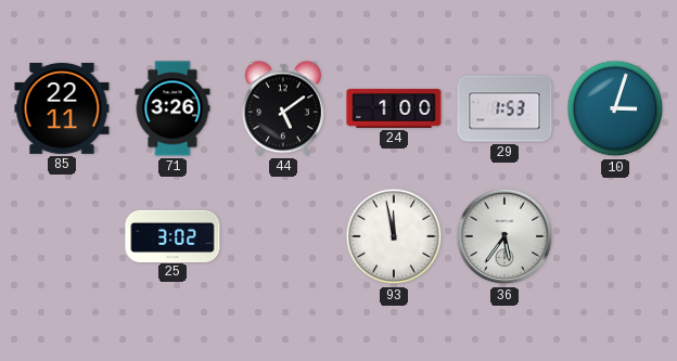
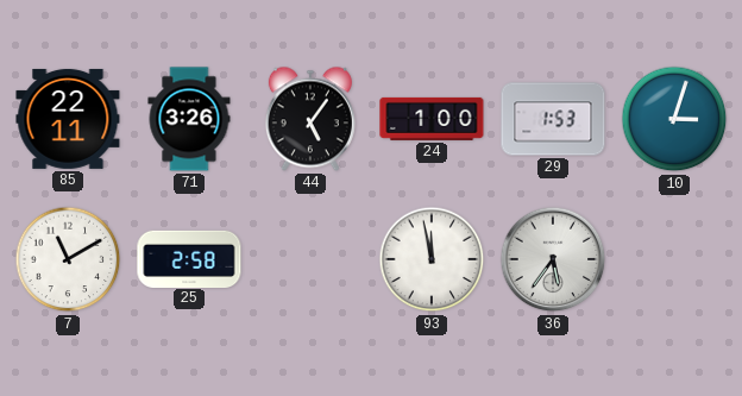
44: 5:09 -> 5:06 (310, 119)
7: none -> 11:10 (68, 259)
25: 3:02 -> 2:58 (189, 258)
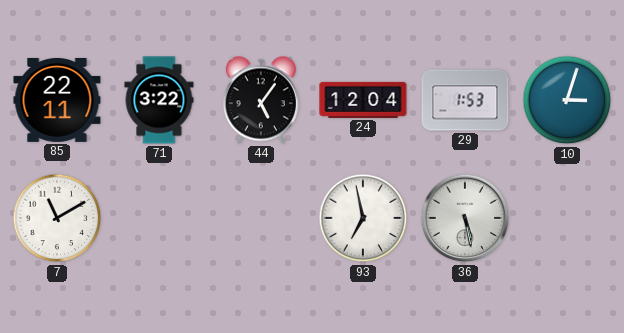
71: 3:26 -> 3:22 (159, 100)
24: 1:00 -> 12:04 (363, 100)
25: 2:58 -> none (189, 258)
93: 11:58 -> 6:58 (363, 218)
36: 5:36 -> 5:28 (465, 218)
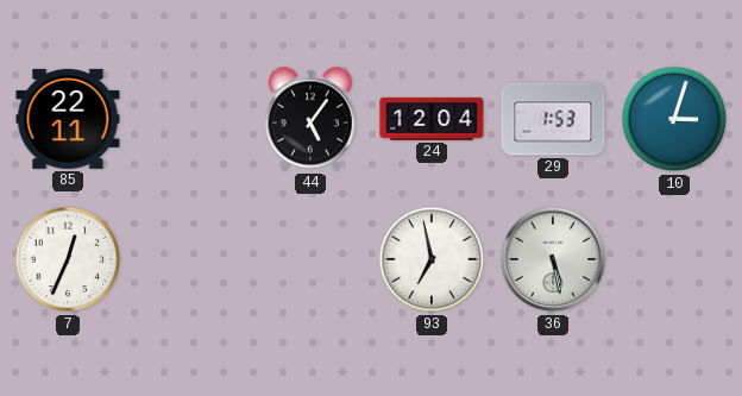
71: 3:22 -> none (159, 100)
7: 11:10 -> 12:34 (68, 259)
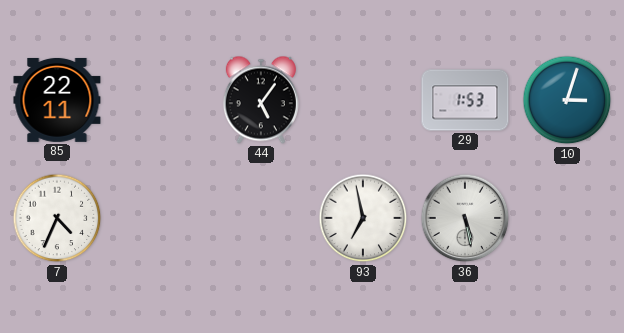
24: 12:04 -> none (432, 119)
7: 12:34 -> 4:34 (57, 218)
